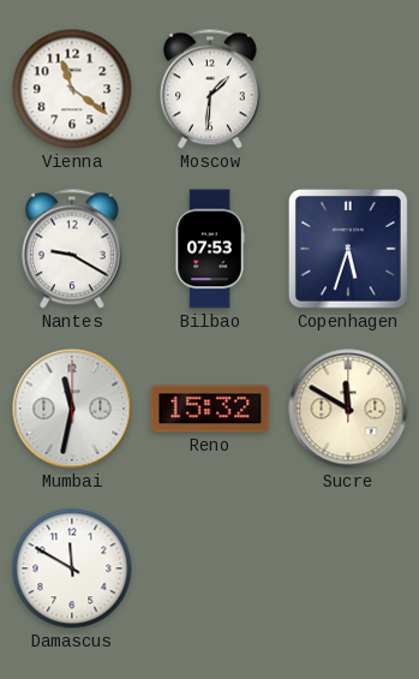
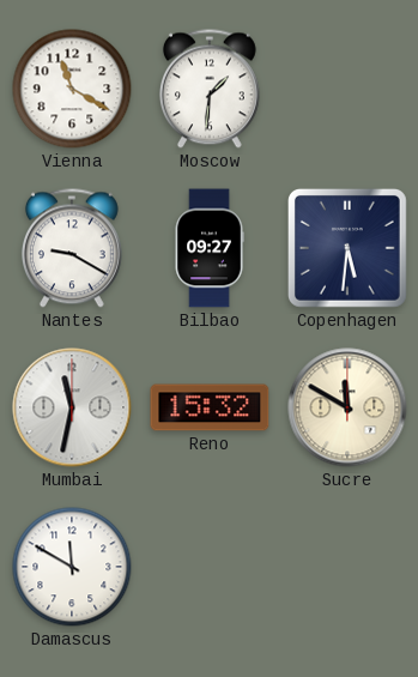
Vienna: 11:21 -> 11:20 (72, 89)
Bilbao: 07:53 -> 09:27 (210, 248)
Copenhagen: 5:33 -> 5:31 (347, 248)
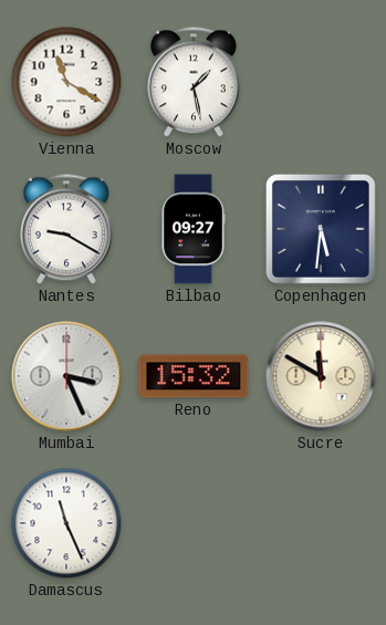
Moscow: 1:31 -> 1:28 (194, 82)
Mumbai: 11:32 -> 3:26 (66, 376)
Damascus: 11:50 -> 11:26 (66, 523)
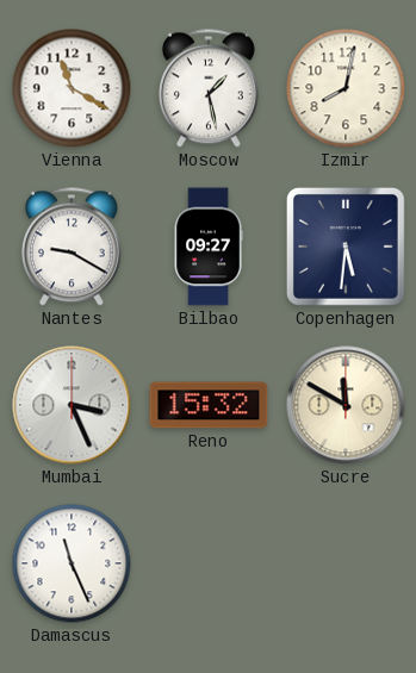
Izmir: none -> 8:02 (346, 88)
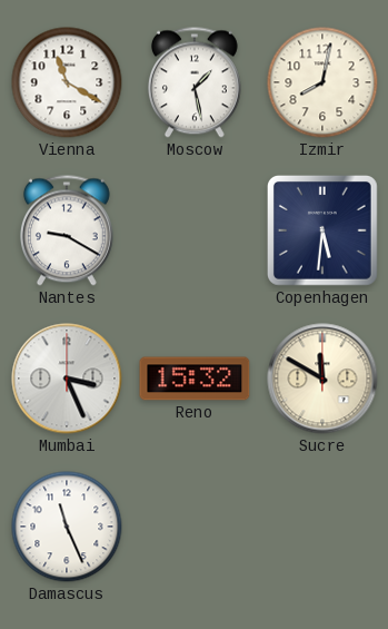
Bilbao: 09:27 -> none (209, 247)
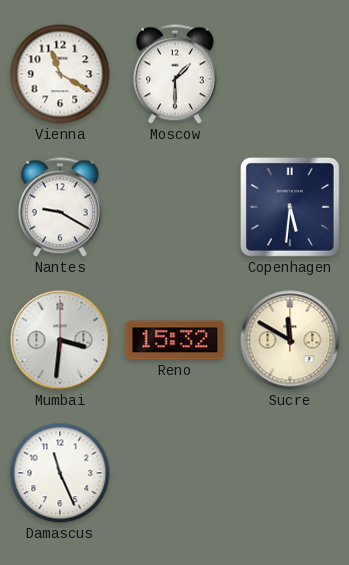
Moscow: 1:28 -> 1:30 (175, 74)
Izmir: 8:02 -> none (322, 82)
Mumbai: 3:26 -> 3:31 (60, 340)
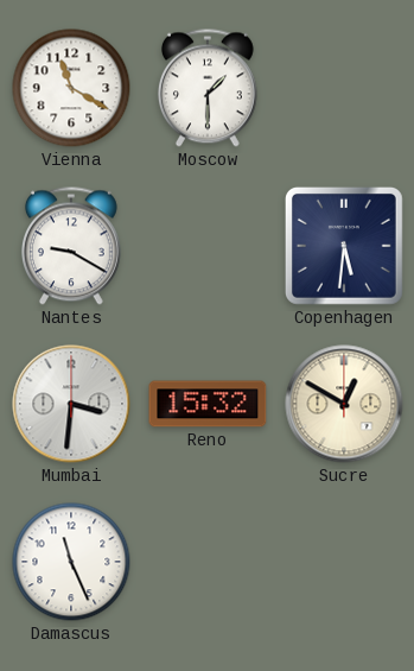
Sucre: 11:50 -> 12:50 (344, 404)
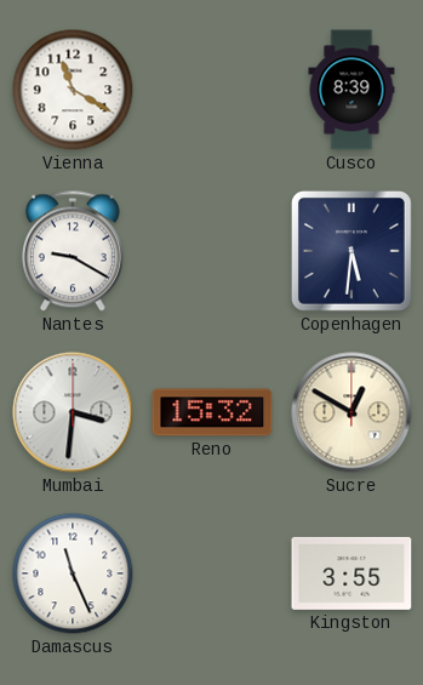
Moscow: 1:30 -> none (208, 88)
Cusco: none -> 8:39 (351, 90)
Kingston: none -> 3:55 (351, 573)
